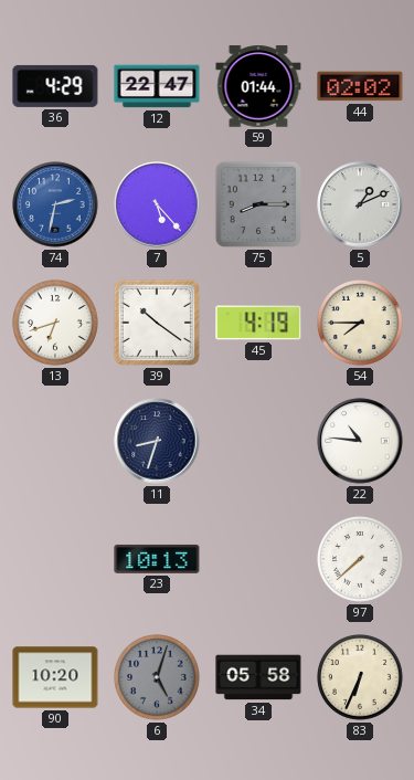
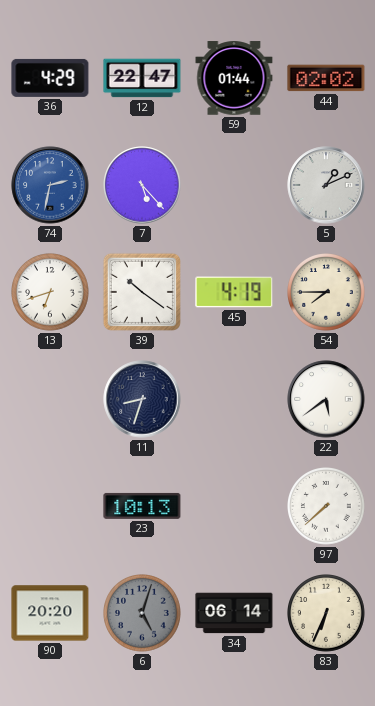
75: 8:15 -> none (258, 204)
22: 10:46 -> 5:39 (326, 399)
90: 10:20 -> 20:20 (50, 613)
34: 05:58 -> 06:14 (234, 613)
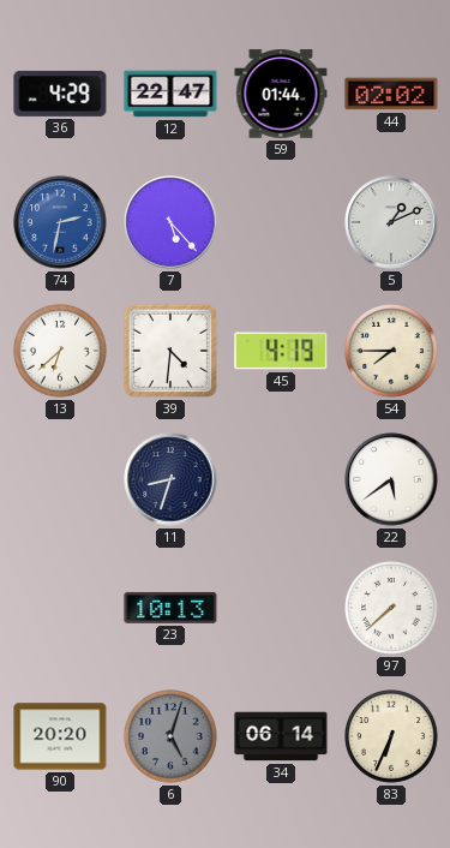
13: 6:42 -> 6:38 (60, 351)
39: 10:21 -> 4:31 (170, 351)
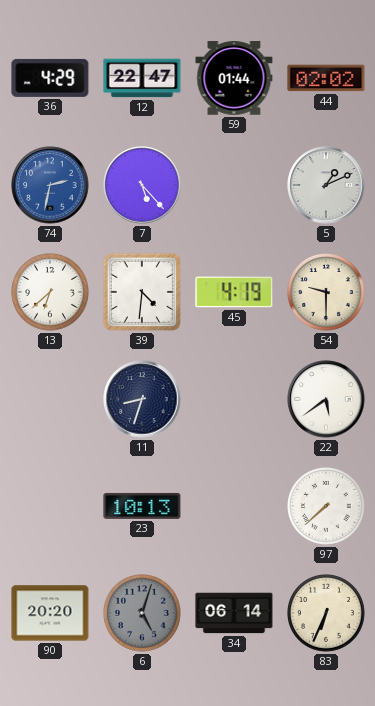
54: 7:45 -> 9:30 (326, 292)
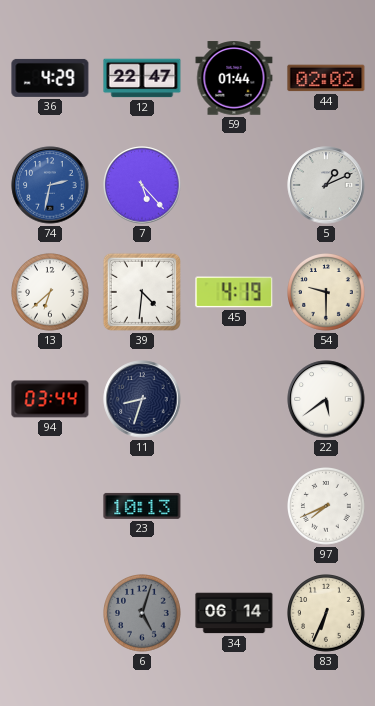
94: none -> 03:44 (50, 399)
97: 7:38 -> 7:41 (326, 506)
90: 20:20 -> none (50, 613)
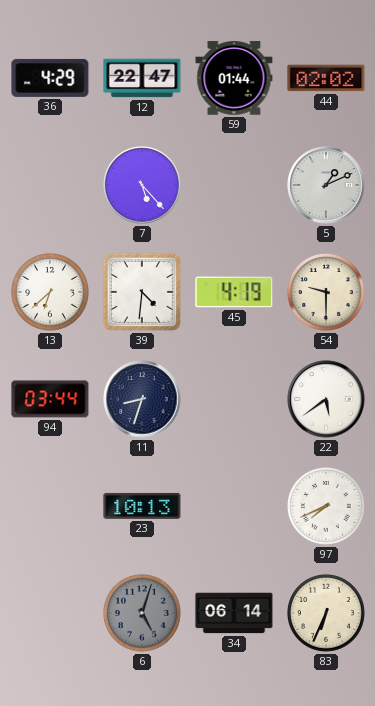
74: 2:32 -> none (50, 185)
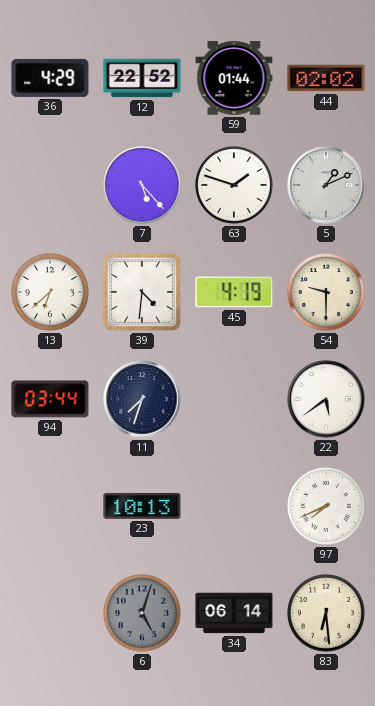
12: 22:47 -> 22:52 (142, 78)
63: none -> 1:48 (234, 185)
11: 8:33 -> 7:33 (142, 399)
83: 6:34 -> 6:29 (326, 613)
